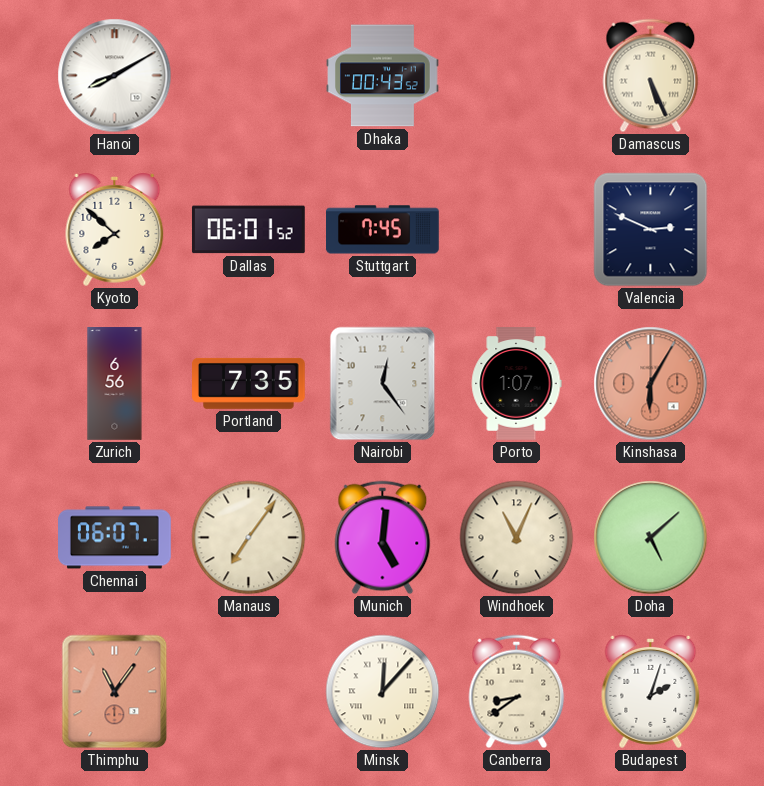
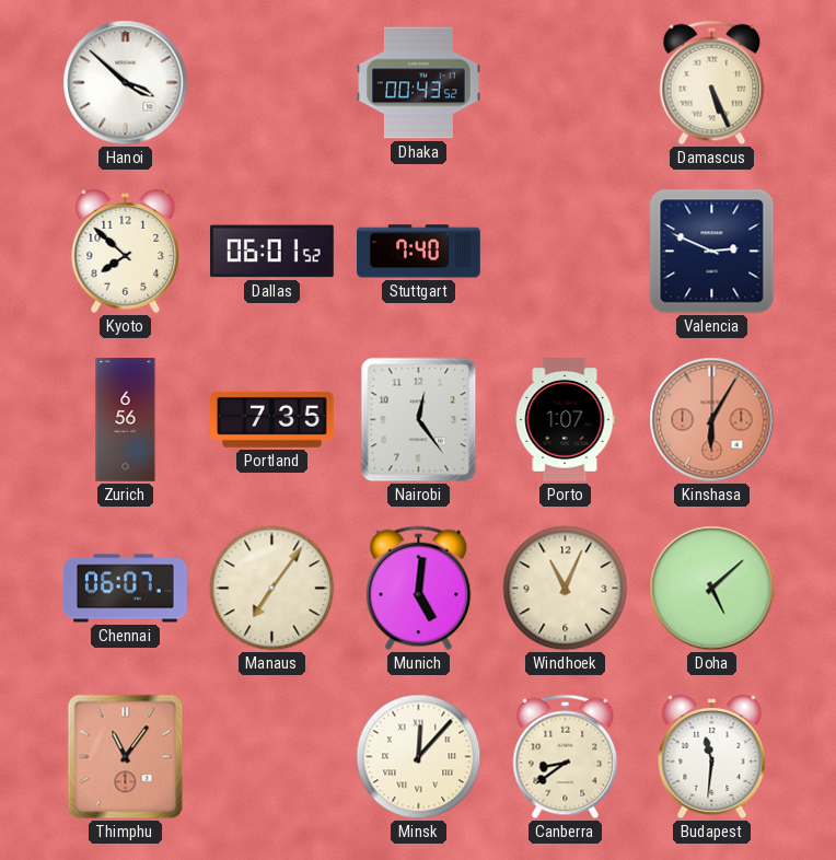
Hanoi: 8:10 -> 3:52 (126, 83)
Stuttgart: 7:45 -> 7:40 (419, 252)
Budapest: 2:03 -> 11:31 (712, 757)
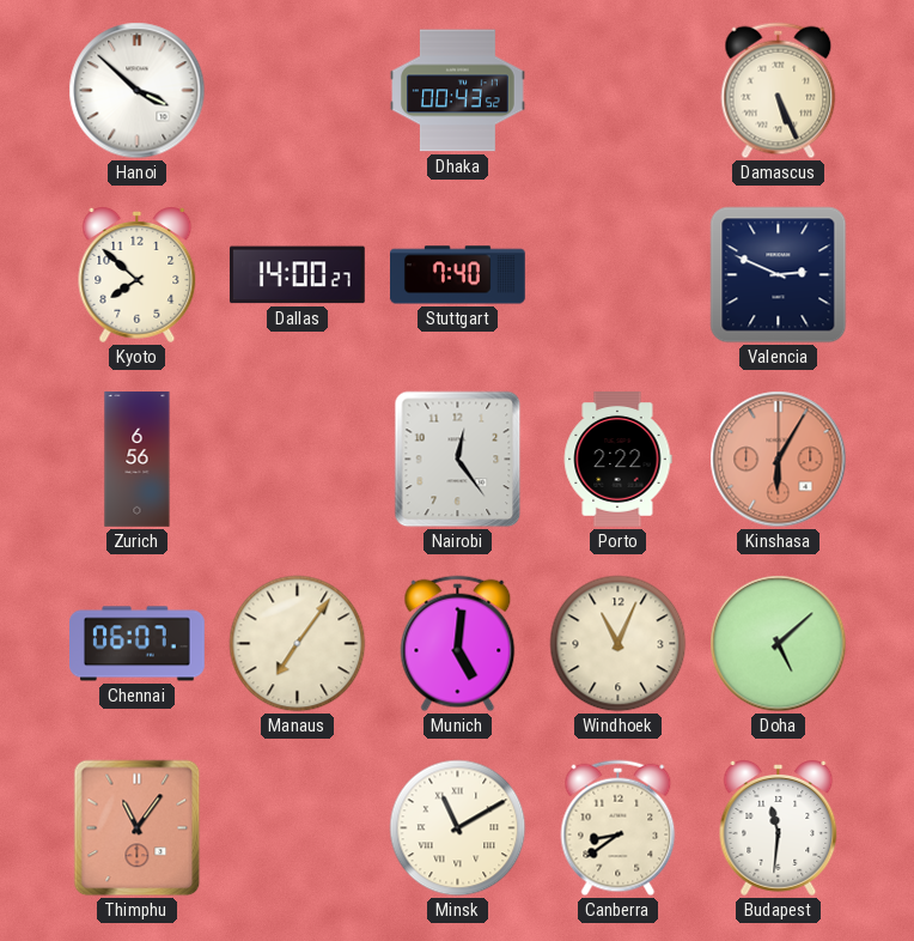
Dallas: 06:01 -> 14:00 (297, 275)
Portland: 7:35 -> none (272, 419)
Porto: 1:07 -> 2:22 (617, 460)
Minsk: 12:07 -> 11:10 (458, 828)
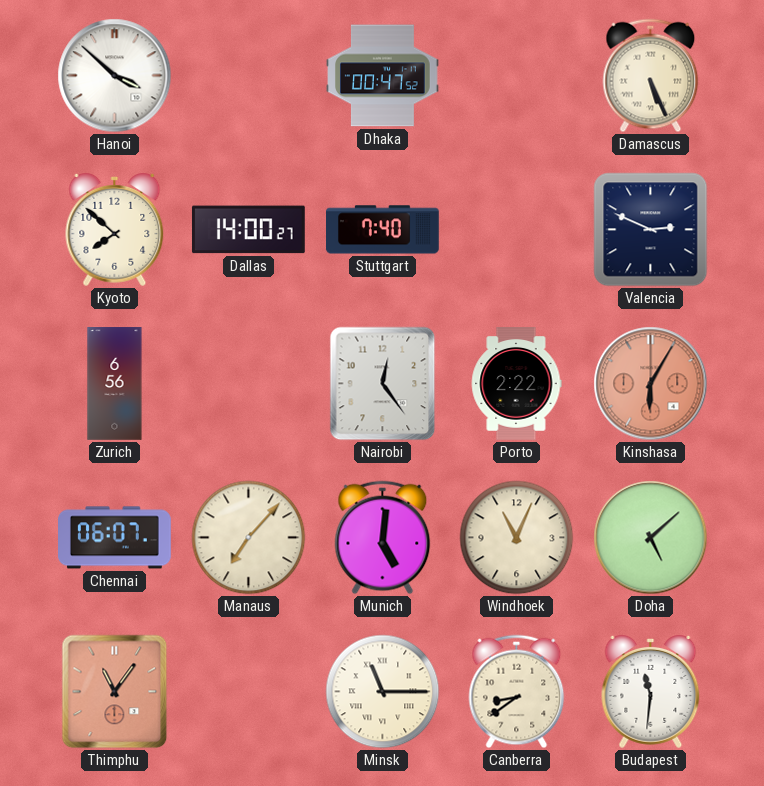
Dhaka: 00:43 -> 00:47 (383, 76)
Manaus: 7:06 -> 7:07 (249, 538)
Minsk: 11:10 -> 11:15 (383, 692)
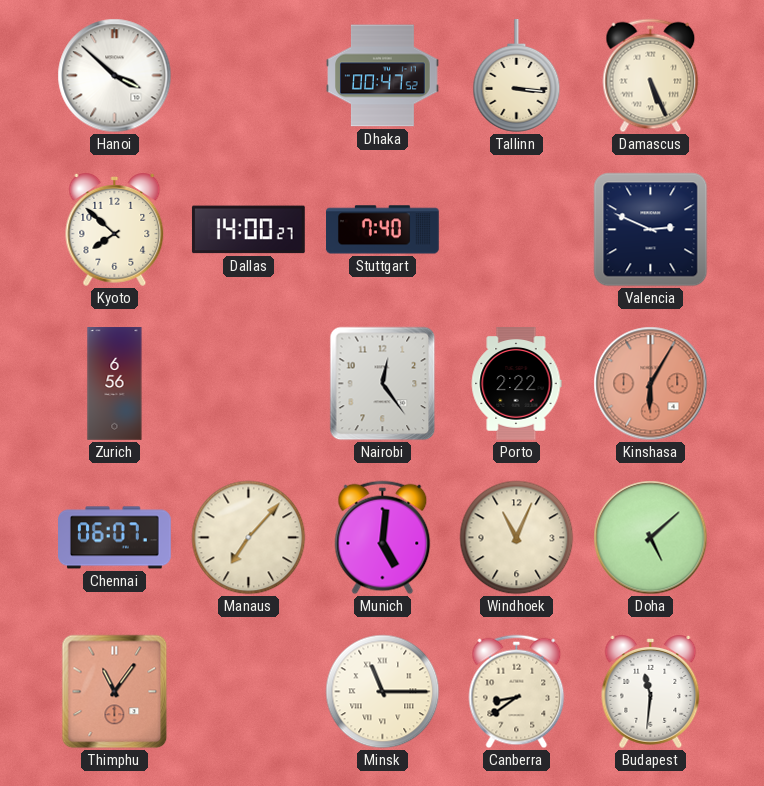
Tallinn: none -> 3:16 (517, 76)
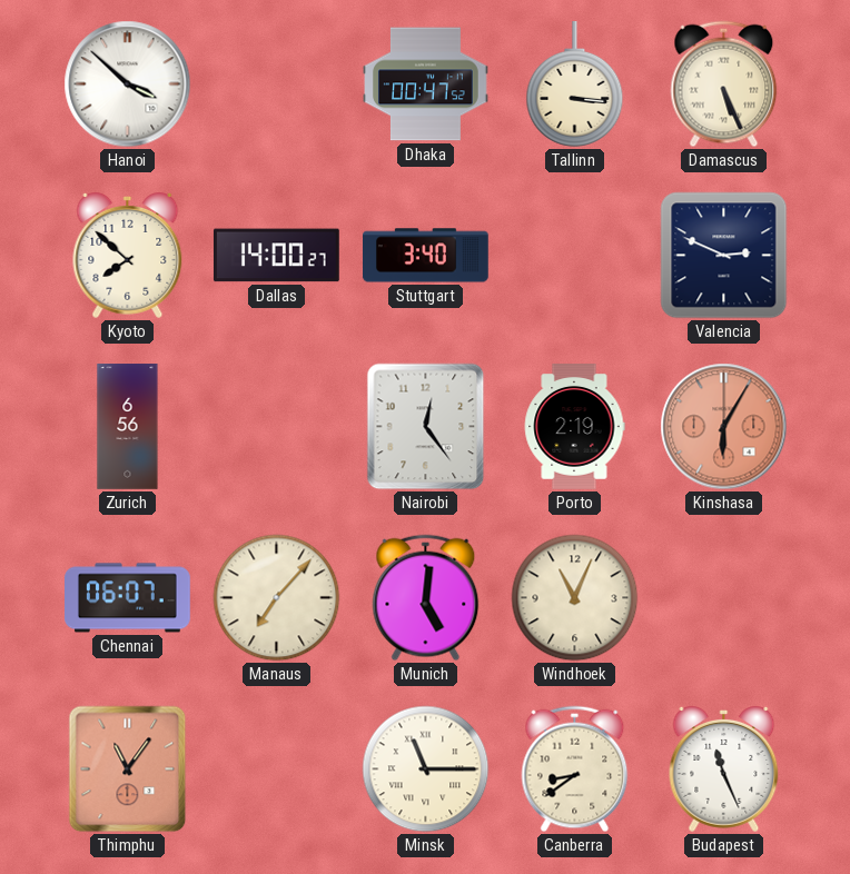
Stuttgart: 7:40 -> 3:40 (426, 256)
Porto: 2:22 -> 2:19 (574, 427)
Doha: 5:08 -> none (651, 538)
Budapest: 11:31 -> 11:26 (724, 769)
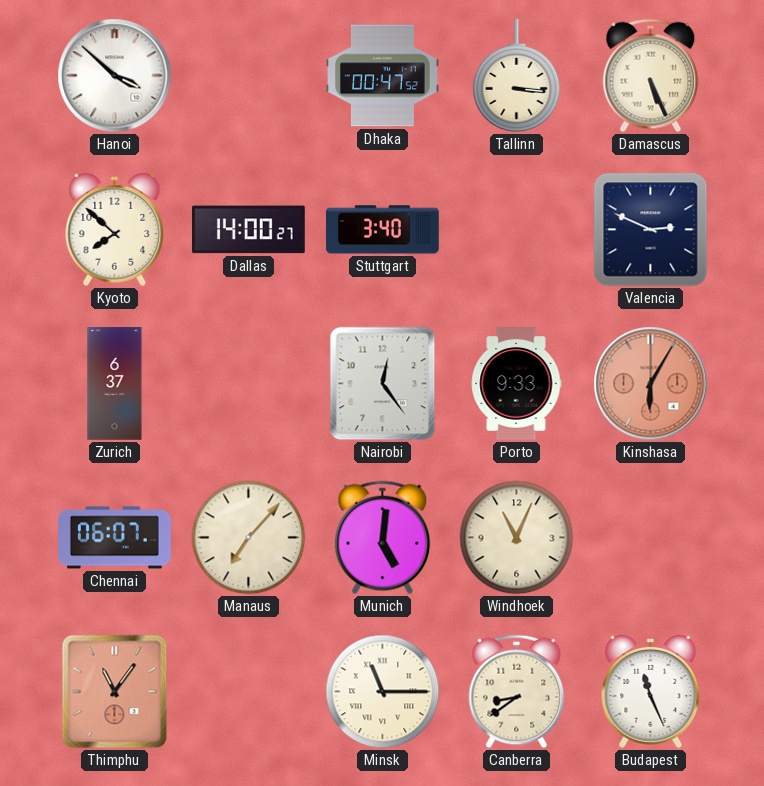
Zurich: 6:56 -> 6:37 (115, 384)
Porto: 2:19 -> 9:33 (516, 384)
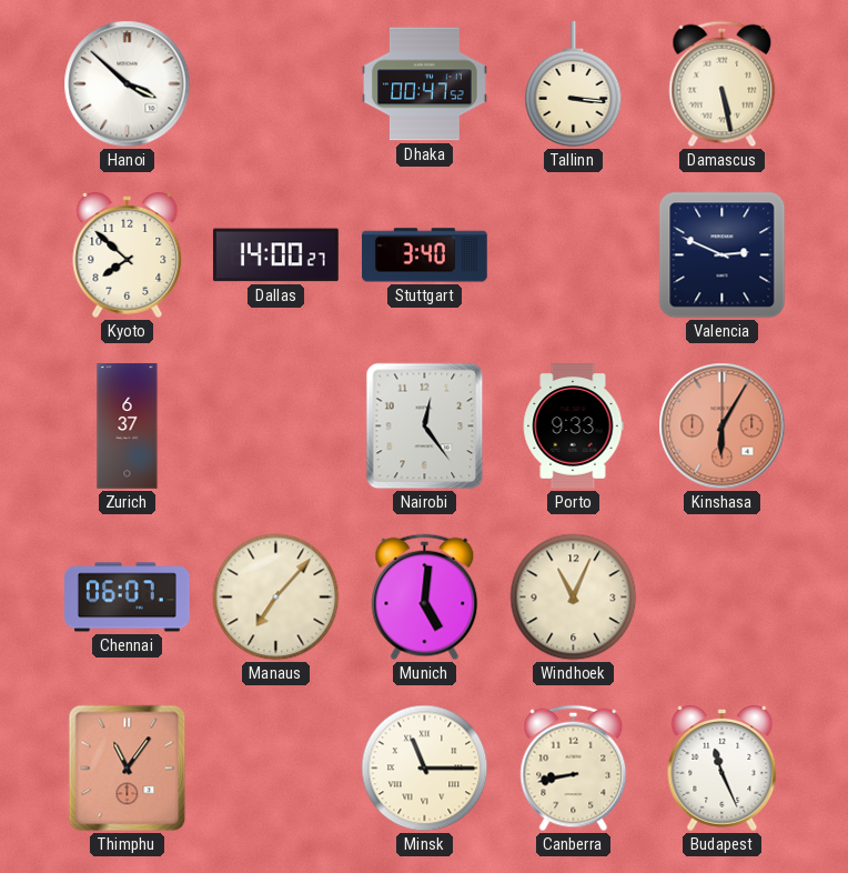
Damascus: 5:26 -> 5:28 (723, 84)
Canberra: 8:39 -> 8:43 (574, 769)
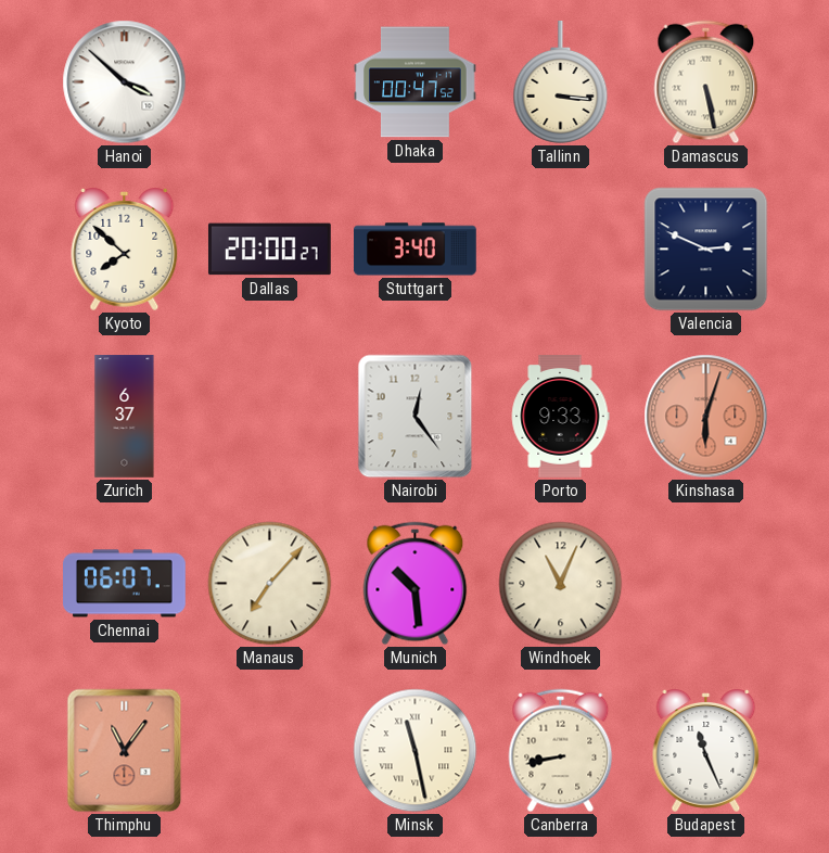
Dallas: 14:00 -> 20:00 (269, 250)
Kinshasa: 6:05 -> 6:03 (706, 417)
Munich: 5:01 -> 10:29 (416, 584)
Minsk: 11:15 -> 11:28 (416, 751)
